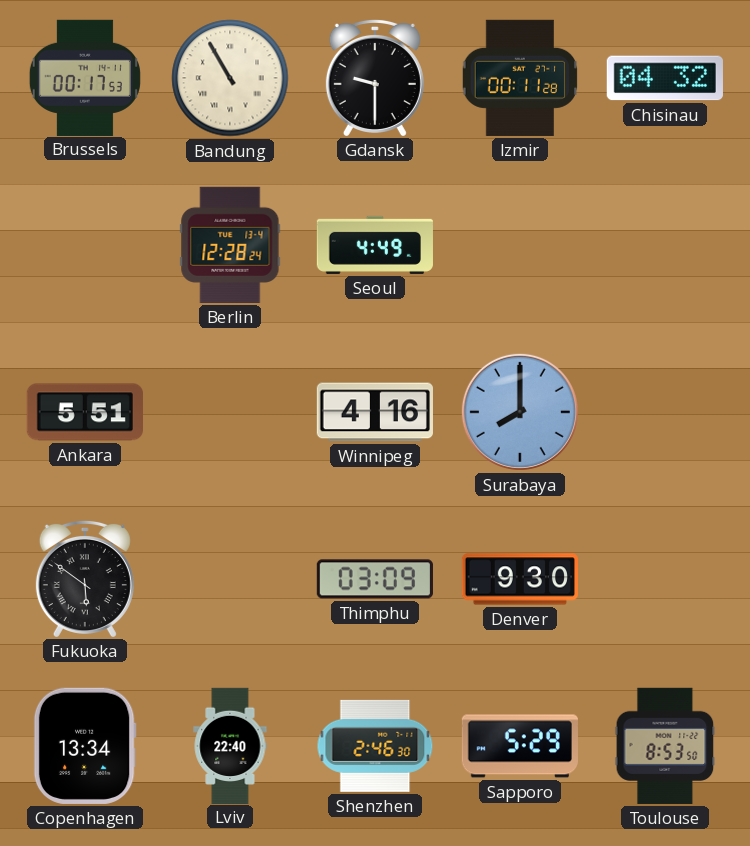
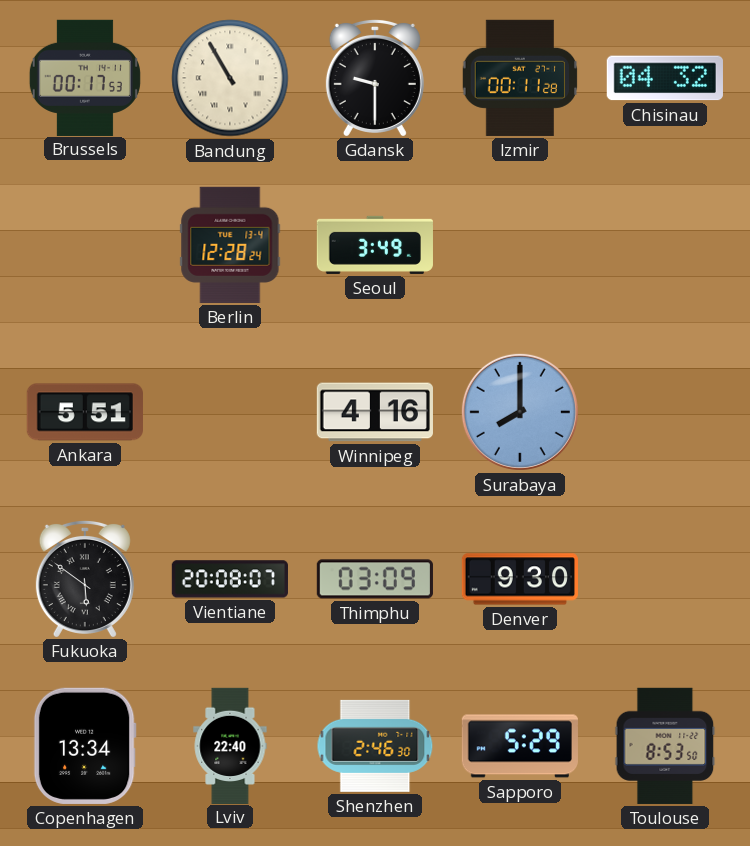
Seoul: 4:49 -> 3:49 (374, 245)
Vientiane: none -> 20:08 (230, 579)
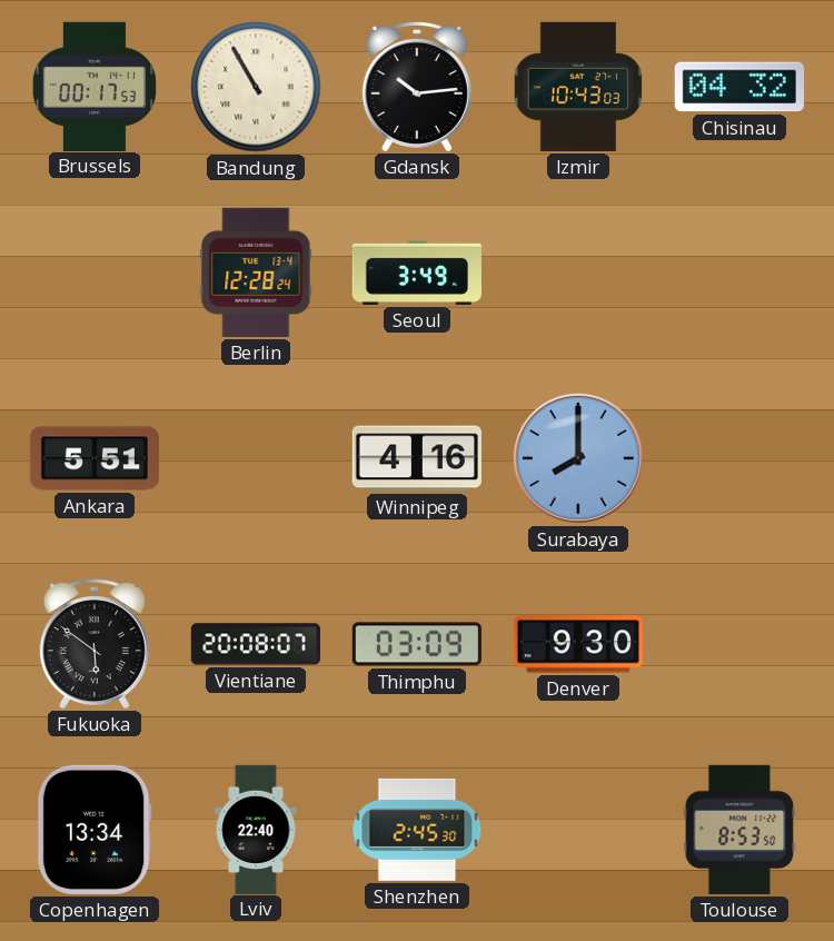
Gdansk: 9:30 -> 10:14 (417, 86)
Izmir: 00:11 -> 10:43 (578, 87)
Shenzhen: 2:46 -> 2:45 (417, 830)
Sapporo: 5:29 -> none (520, 746)
